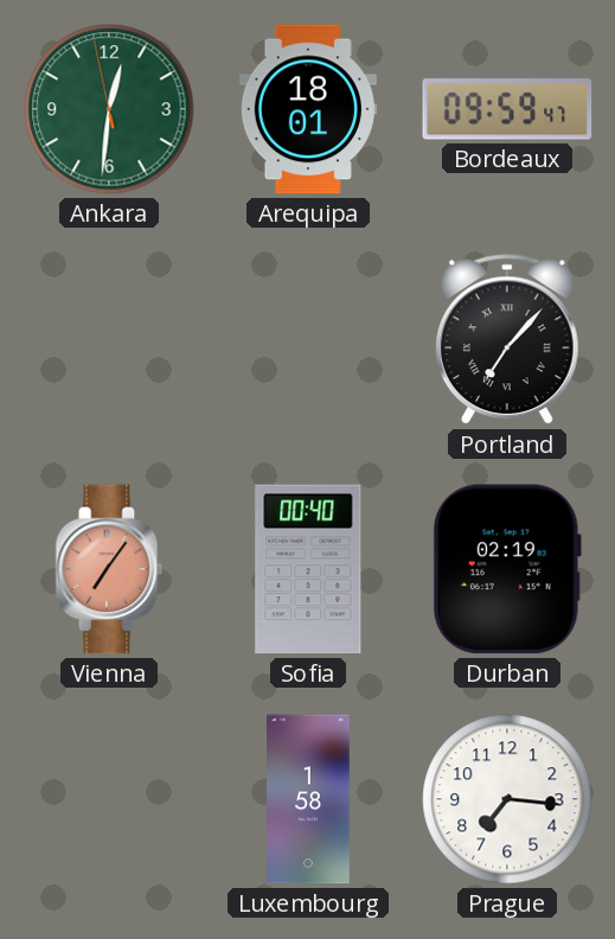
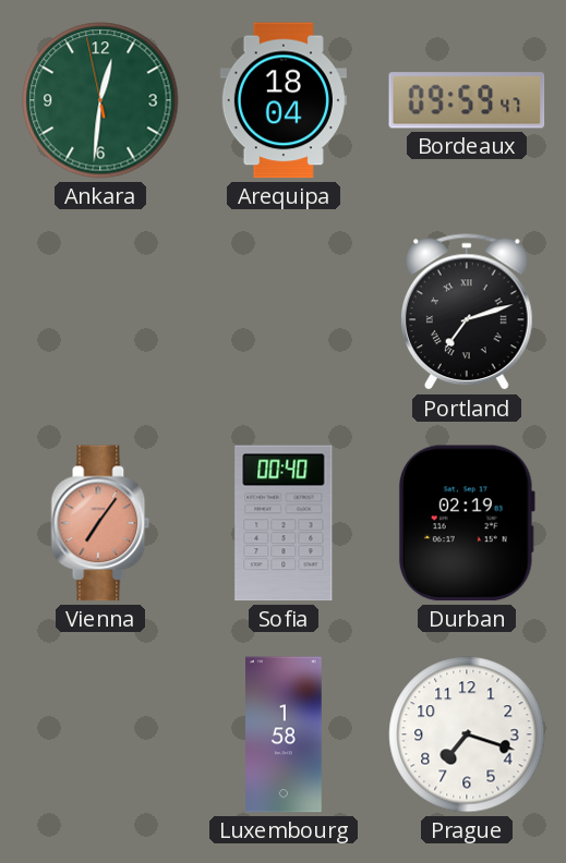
Arequipa: 18:01 -> 18:04 (284, 100)
Portland: 7:07 -> 7:12 (468, 313)
Prague: 7:16 -> 7:18 (467, 734)
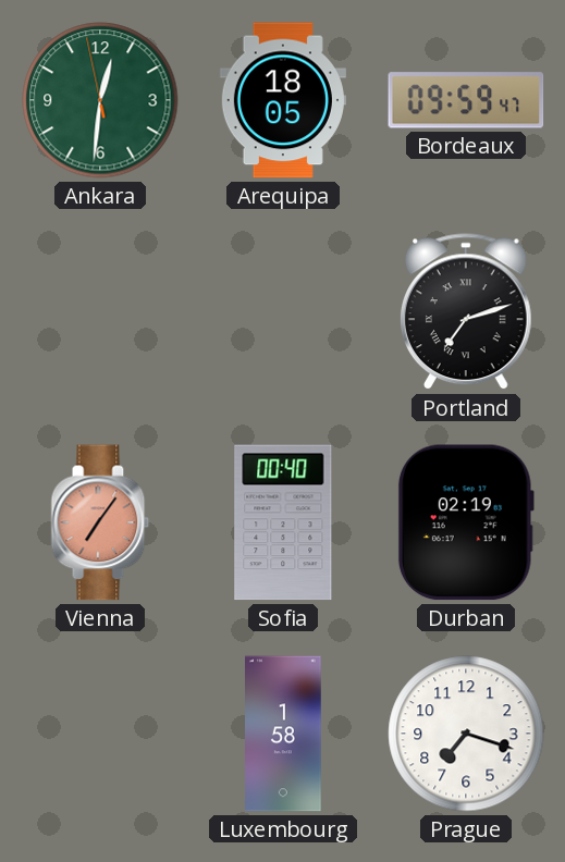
Arequipa: 18:04 -> 18:05 (283, 100)
